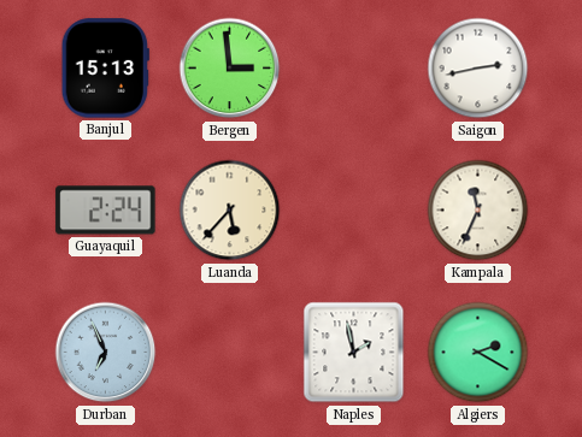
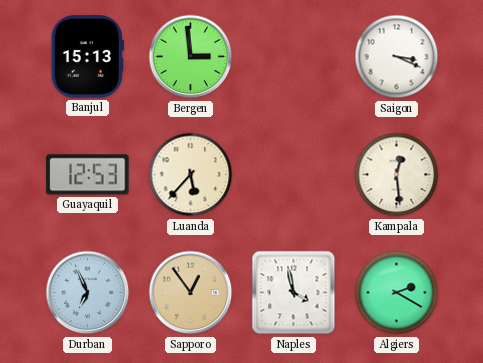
Saigon: 2:43 -> 3:19 (397, 57)
Guayaquil: 2:24 -> 12:53 (88, 175)
Kampala: 11:34 -> 12:29 (397, 175)
Sapporo: none -> 12:54 (191, 293)
Naples: 1:58 -> 3:58 (294, 293)
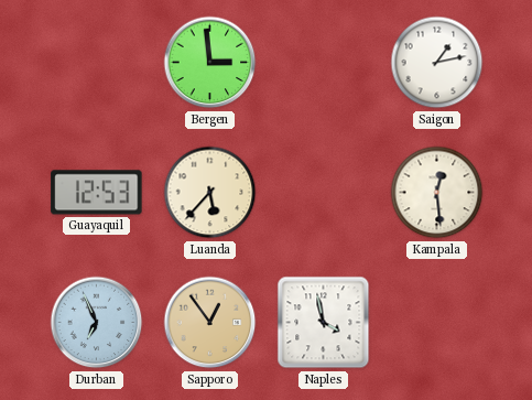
Banjul: 15:13 -> none (87, 57)
Saigon: 3:19 -> 1:13 (437, 63)
Algiers: 2:20 -> none (397, 293)
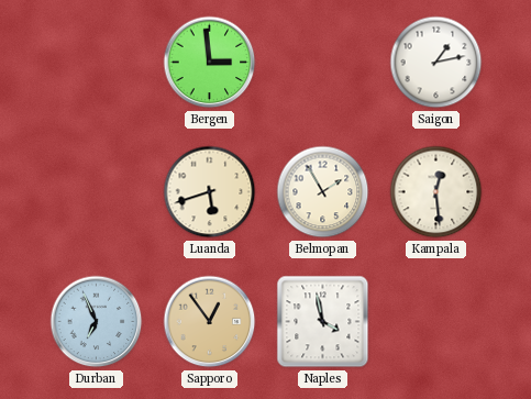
Guayaquil: 12:53 -> none (97, 193)
Luanda: 5:37 -> 5:42 (210, 192)
Belmopan: none -> 1:55 (323, 192)
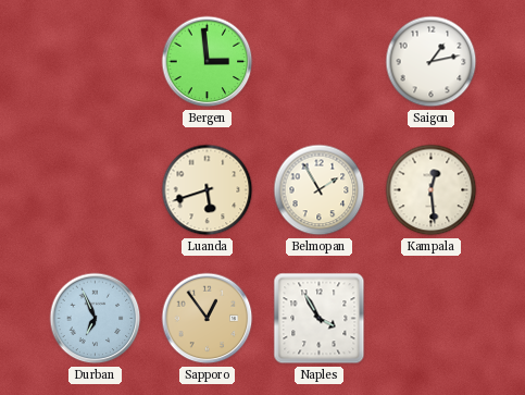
Naples: 3:58 -> 3:55 (320, 319)
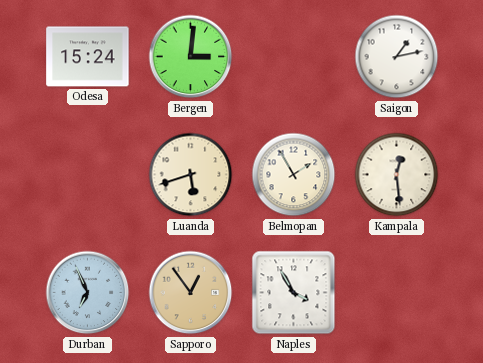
Odesa: none -> 15:24 (88, 57)
Bergen: 2:59 -> 3:01 (191, 57)
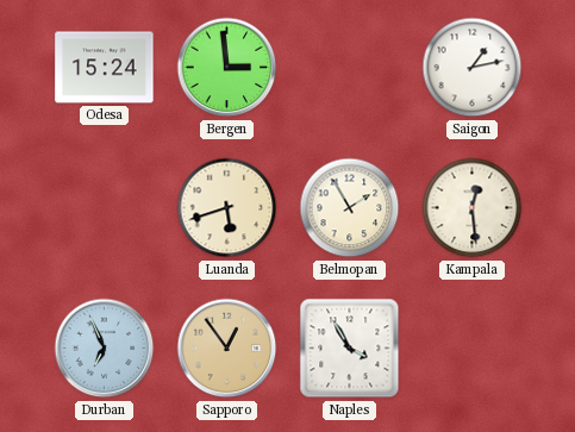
Bergen: 3:01 -> 2:59 (227, 68)
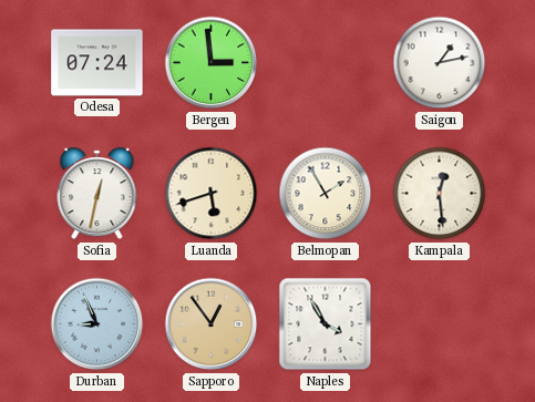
Odesa: 15:24 -> 07:24 (97, 63)
Sofia: none -> 12:32 (97, 194)
Durban: 6:56 -> 8:56 (97, 324)
